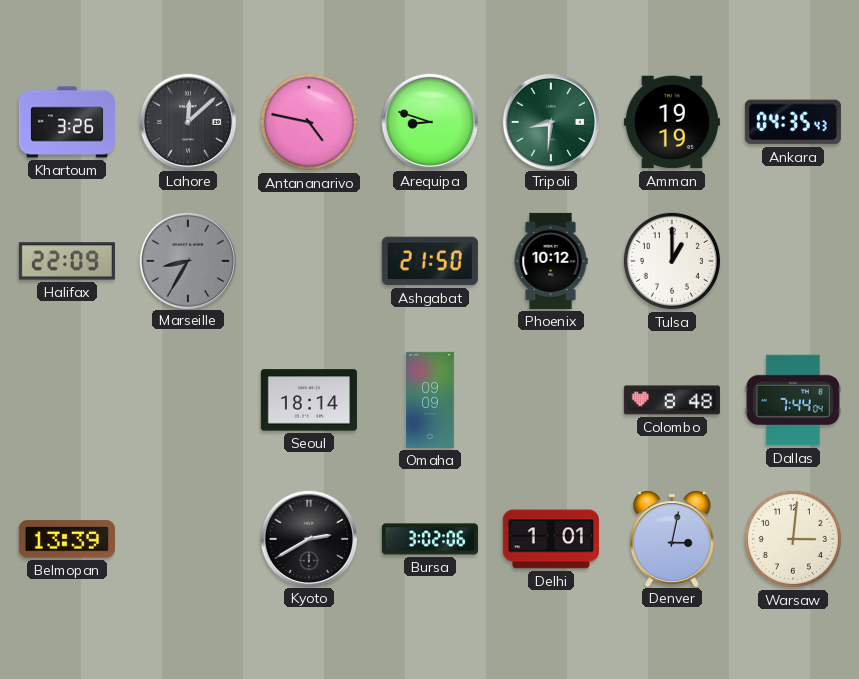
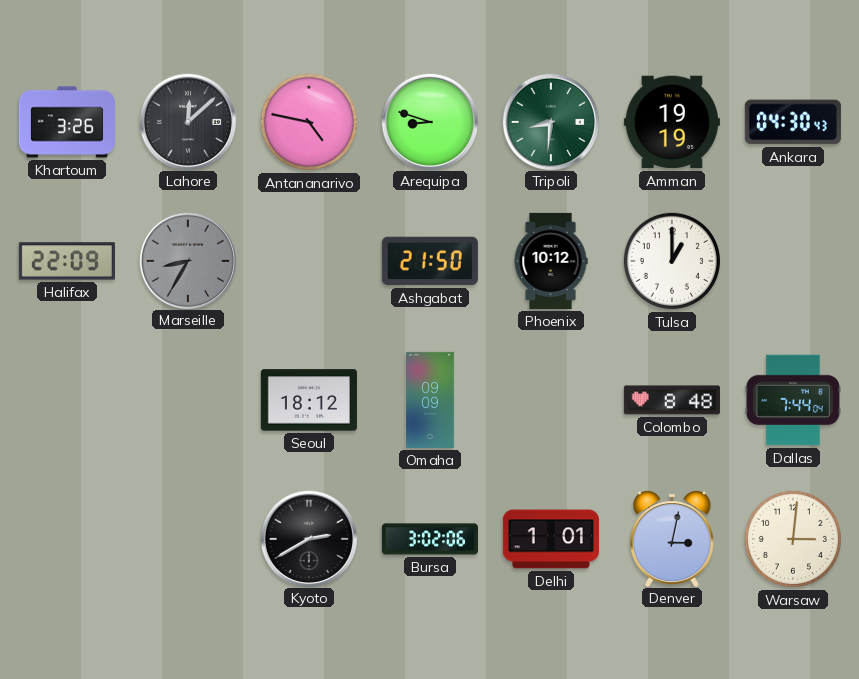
Ankara: 04:35 -> 04:30 (793, 122)
Seoul: 18:14 -> 18:12 (309, 400)
Belmopan: 13:39 -> none (67, 539)
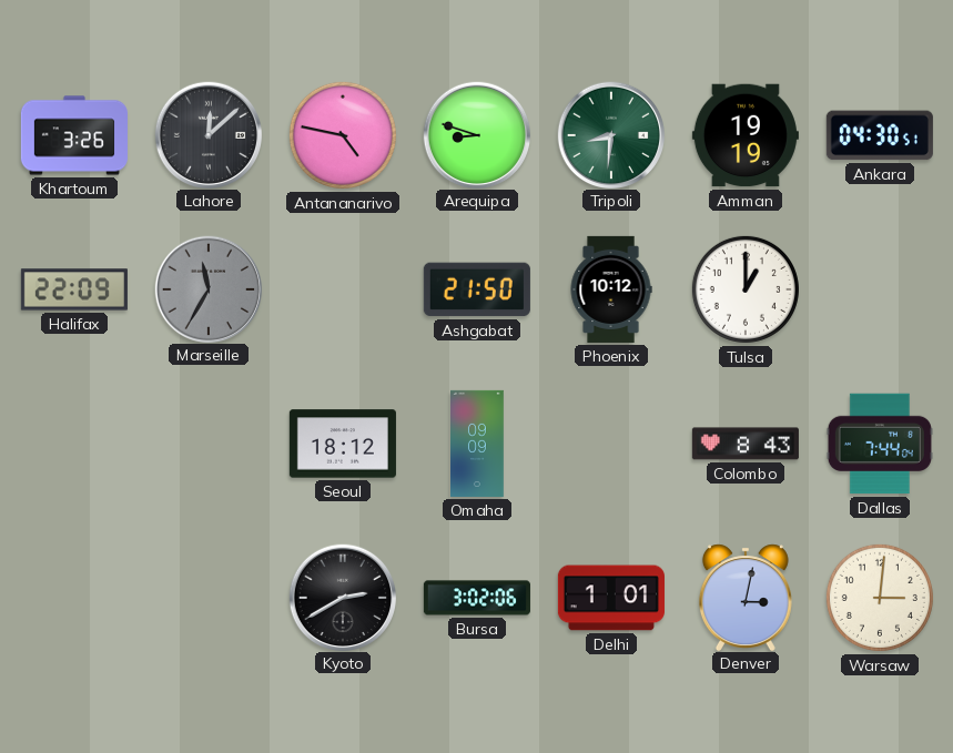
Ankara: 04:30:43 -> 04:30:51 (880, 135)
Marseille: 8:35 -> 11:35 (207, 288)
Colombo: 8:48 -> 8:43 (746, 444)
